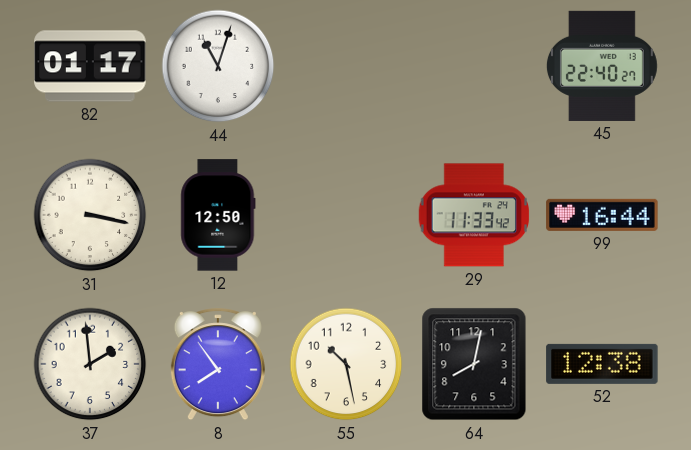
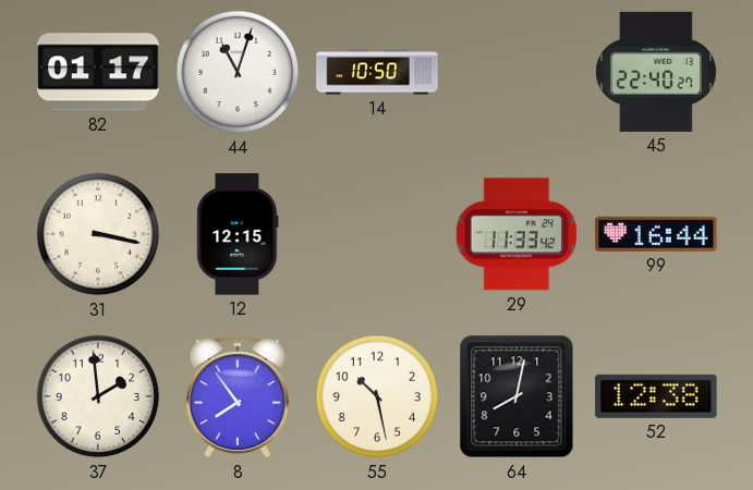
14: none -> 10:50 (377, 72)
12: 12:50 -> 12:15 (238, 234)
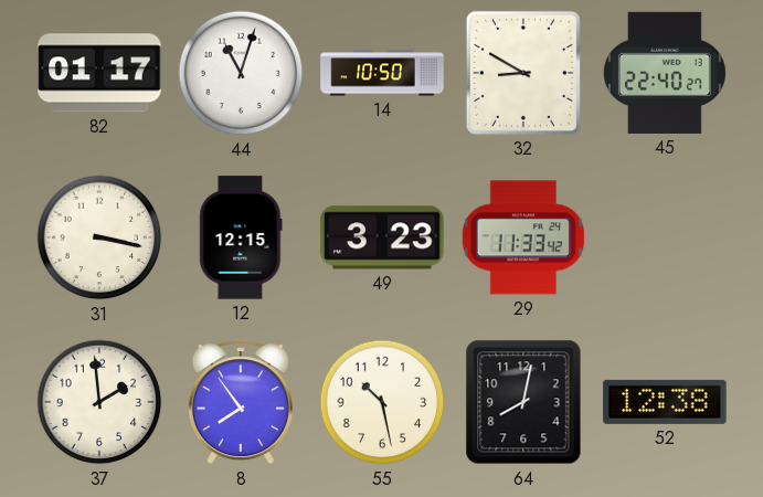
32: none -> 8:50 (523, 73)
49: none -> 3:23 (382, 237)
99: 16:44 -> none (656, 234)
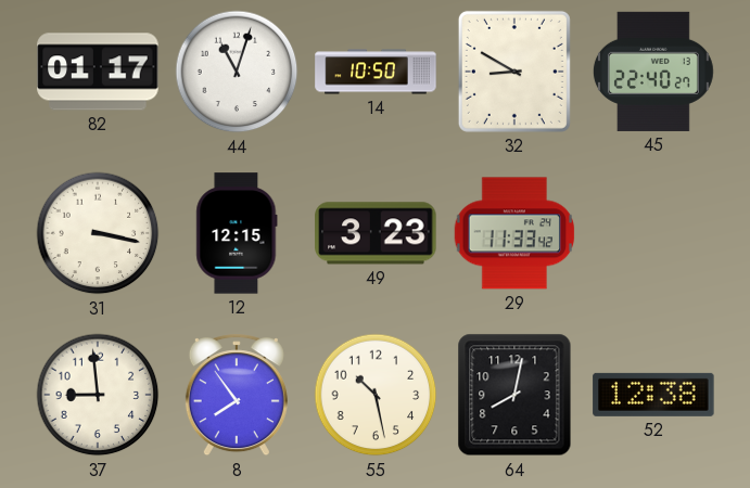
37: 1:59 -> 8:59 (98, 395)
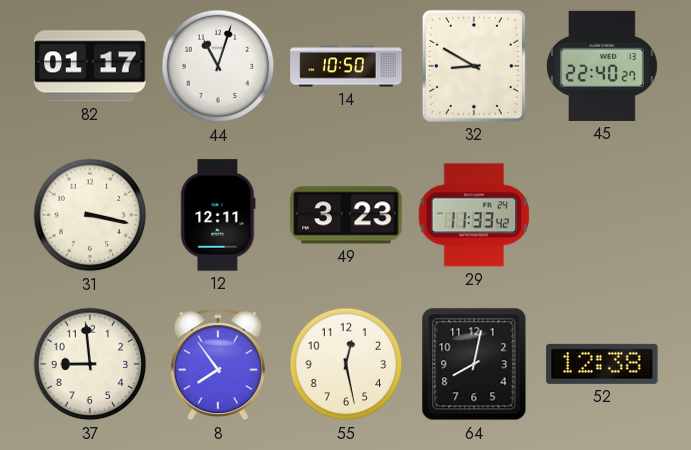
12: 12:15 -> 12:11 (218, 215)
55: 10:28 -> 12:28 (346, 364)
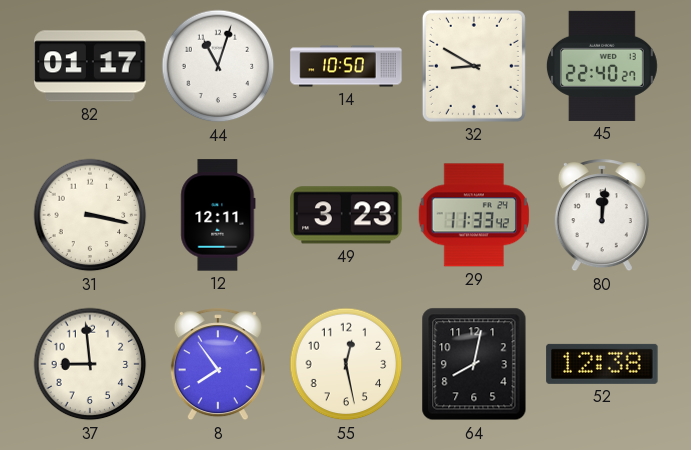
80: none -> 12:01 (602, 216)
